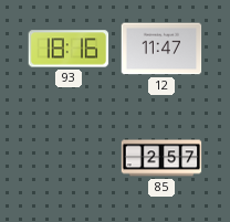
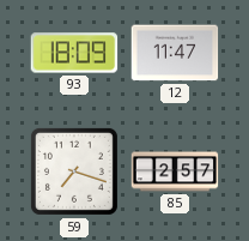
93: 18:16 -> 18:09 (74, 53)
59: none -> 7:18 (74, 171)
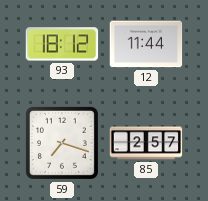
93: 18:09 -> 18:12 (62, 44)
12: 11:47 -> 11:44 (146, 44)
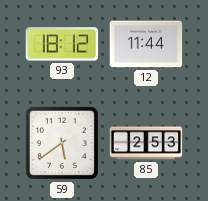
59: 7:18 -> 5:39 (62, 143)
85: 2:57 -> 2:53 (146, 143)
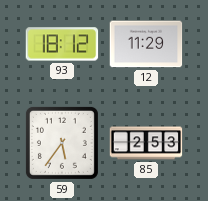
12: 11:44 -> 11:29 (146, 44)
59: 5:39 -> 5:36 (62, 143)
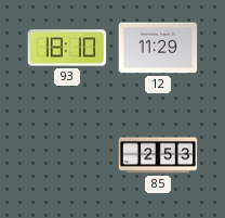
93: 18:12 -> 18:10 (67, 48)
59: 5:36 -> none (62, 143)
